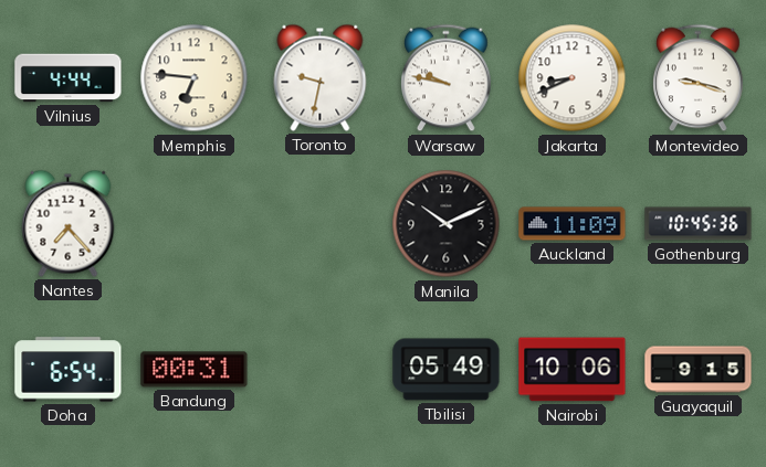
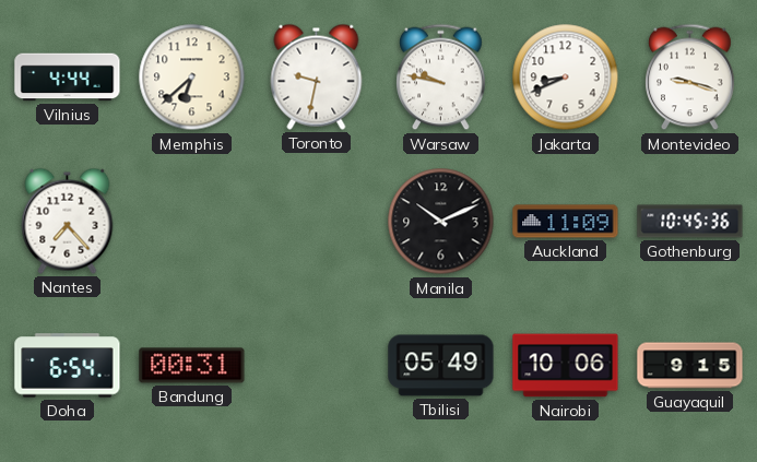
Memphis: 6:46 -> 6:38 (192, 78)
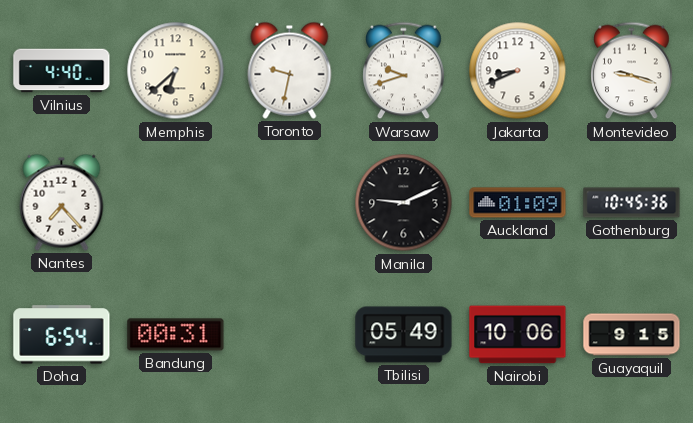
Vilnius: 4:44 -> 4:40 (62, 71)
Warsaw: 9:47 -> 9:42 (404, 71)
Manila: 10:11 -> 9:11 (404, 203)
Auckland: 11:09 -> 01:09 (518, 203)
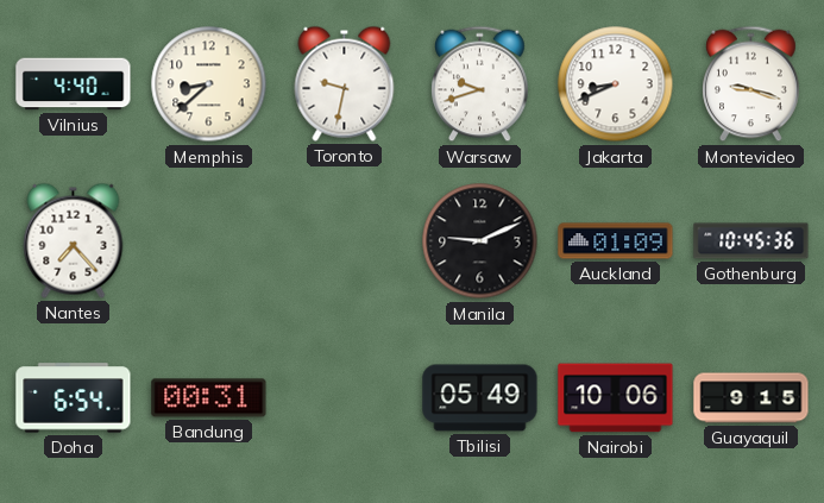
Memphis: 6:38 -> 8:38 (209, 84)
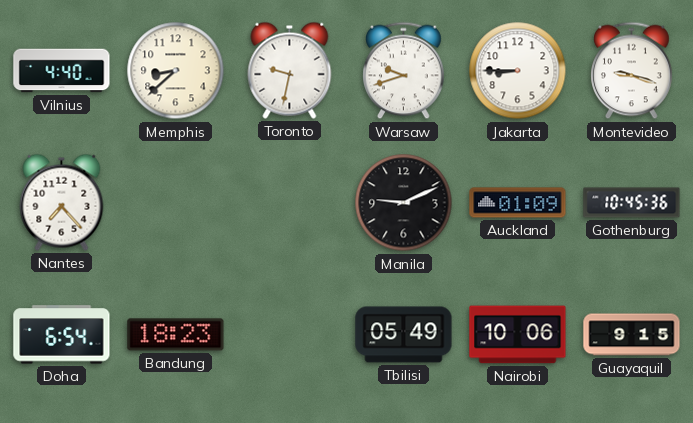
Jakarta: 8:41 -> 8:45 (518, 71)
Bandung: 00:31 -> 18:23 (176, 335)
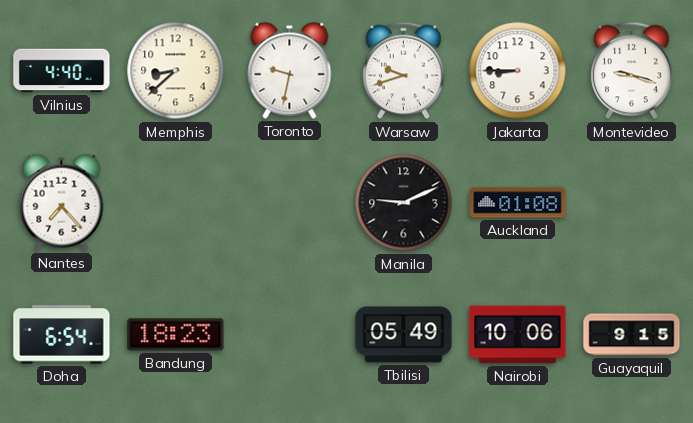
Auckland: 01:09 -> 01:08 (518, 203)
Gothenburg: 10:45 -> none (632, 203)
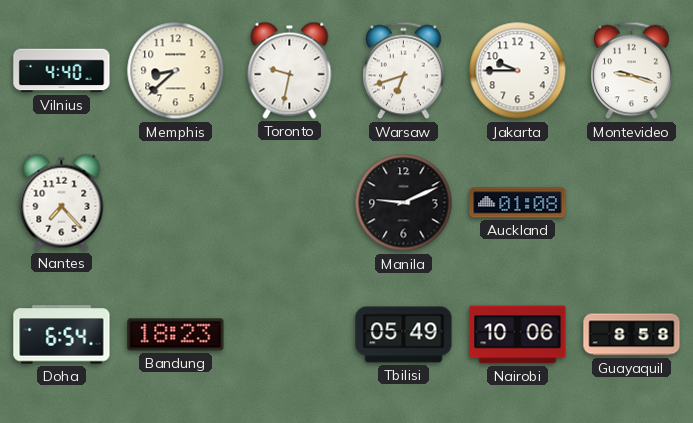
Warsaw: 9:42 -> 6:42 (404, 71)
Jakarta: 8:45 -> 9:45 (518, 71)
Guayaquil: 9:15 -> 8:58 (632, 335)
